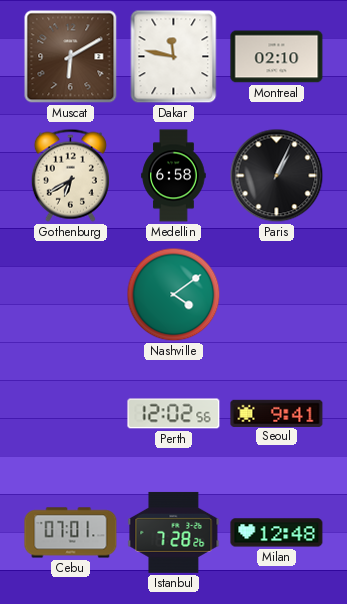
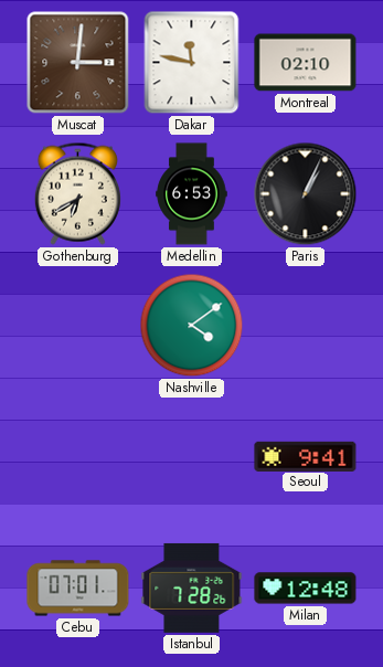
Muscat: 6:10 -> 3:01 (78, 63)
Medellin: 6:58 -> 6:53 (192, 194)
Perth: 12:02 -> none (174, 414)
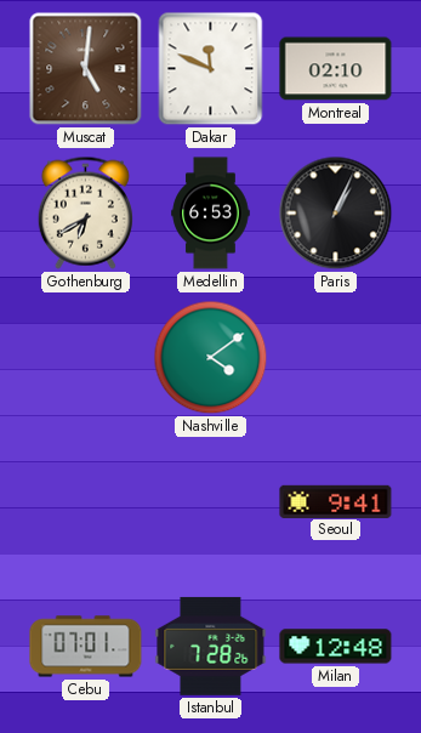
Muscat: 3:01 -> 5:01 (86, 69)
Dakar: 11:47 -> 11:49 (211, 69)
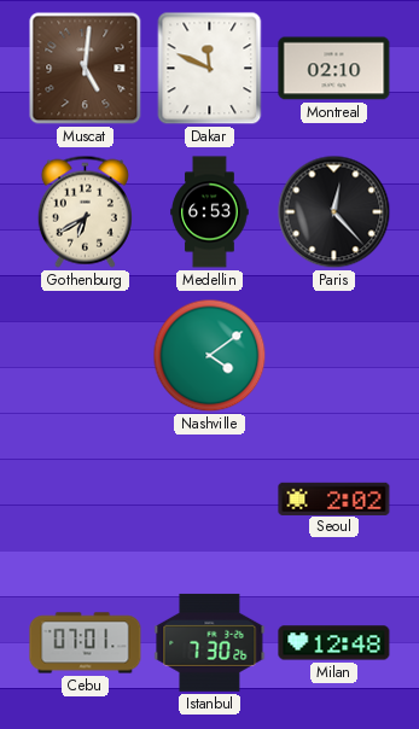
Paris: 1:04 -> 12:23 (334, 212)
Seoul: 9:41 -> 2:02 (334, 498)
Istanbul: 7:28 -> 7:30 (210, 642)
